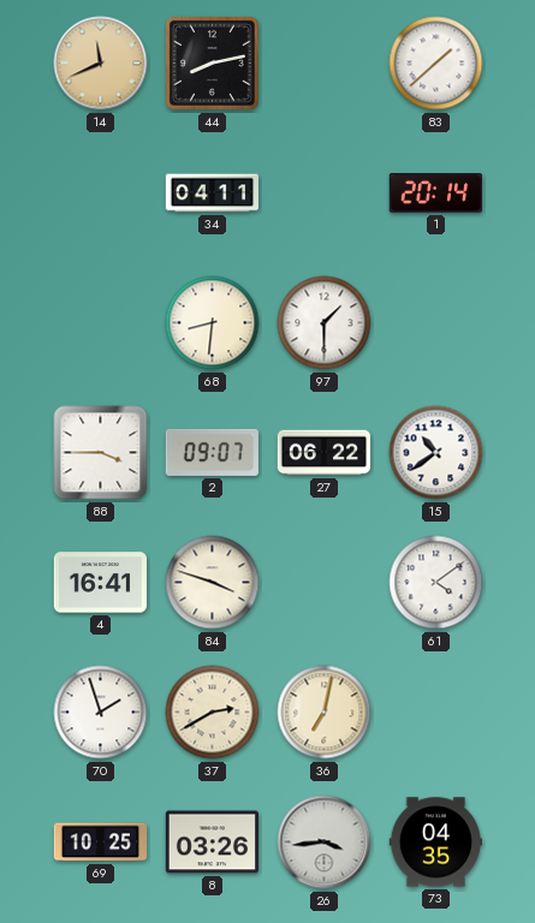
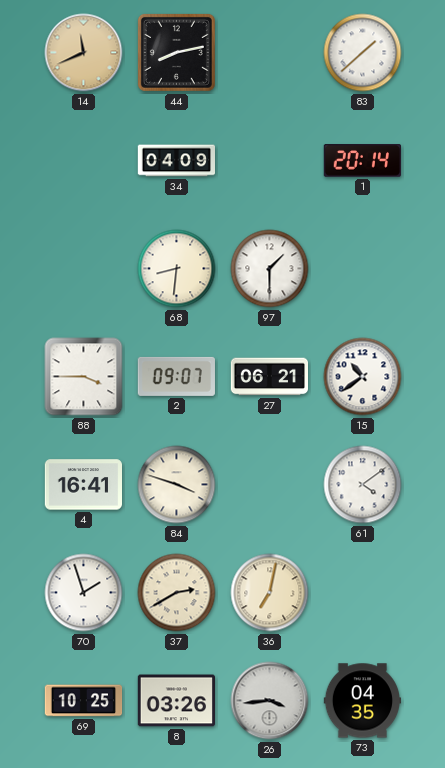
34: 04:11 -> 04:09 (177, 161)
27: 06:22 -> 06:21 (269, 377)
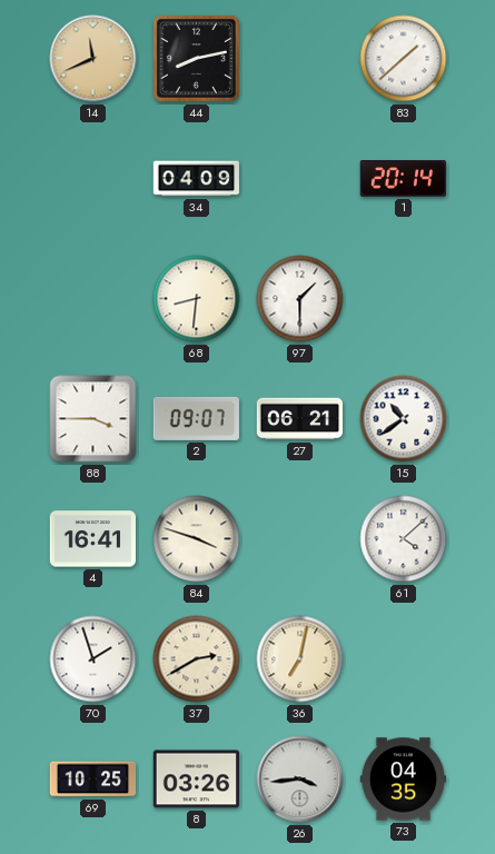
61: 4:09 -> 4:08 (404, 539)
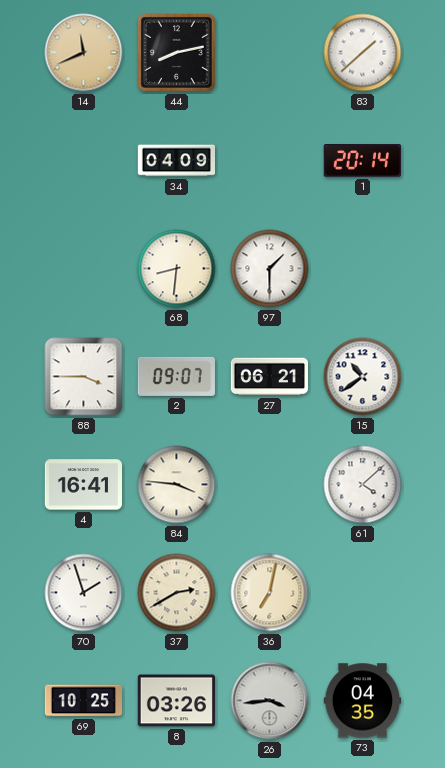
84: 3:48 -> 3:46 (177, 485)
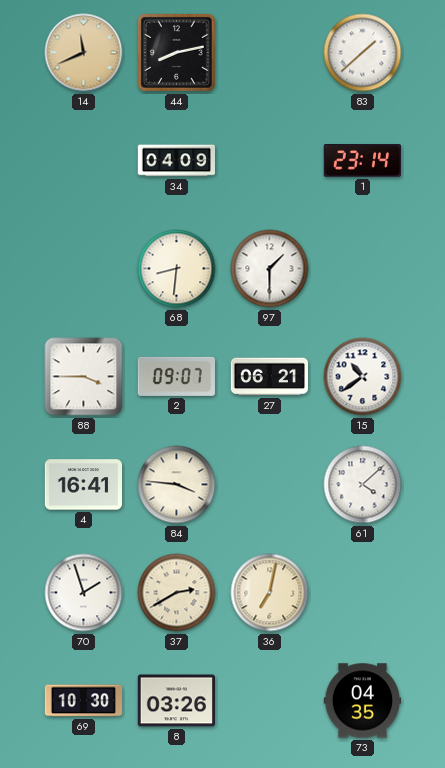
1: 20:14 -> 23:14 (362, 161)
69: 10:25 -> 10:30 (84, 701)
26: 3:44 -> none (270, 701)
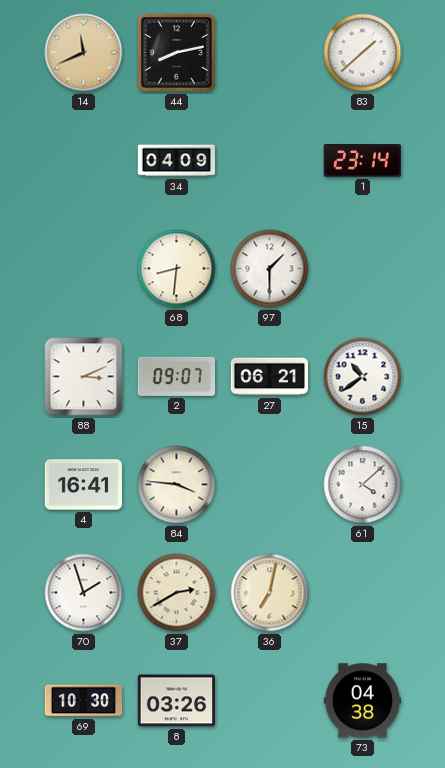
88: 3:45 -> 3:11 (84, 377)
73: 04:35 -> 04:38 (362, 701)
